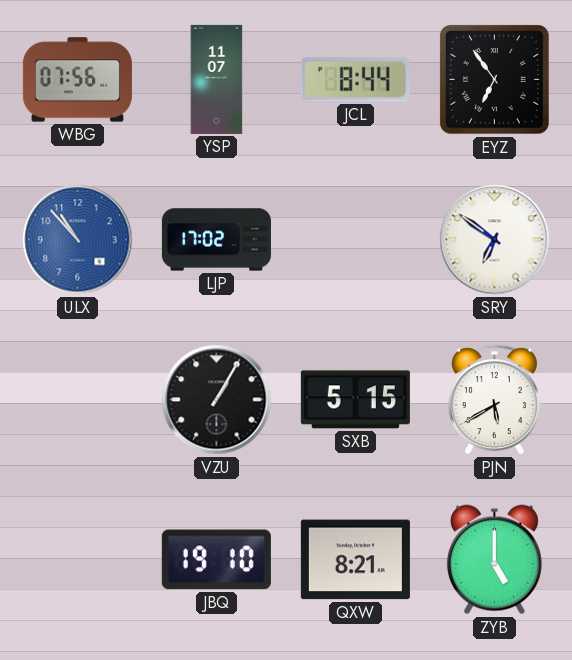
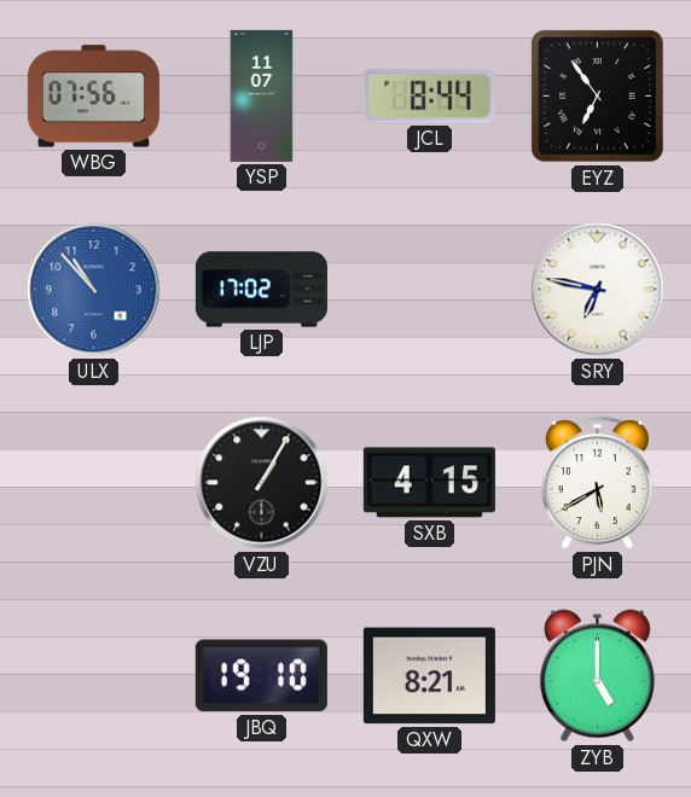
SRY: 6:51 -> 6:47 (598, 290)
SXB: 5:15 -> 4:15 (429, 483)
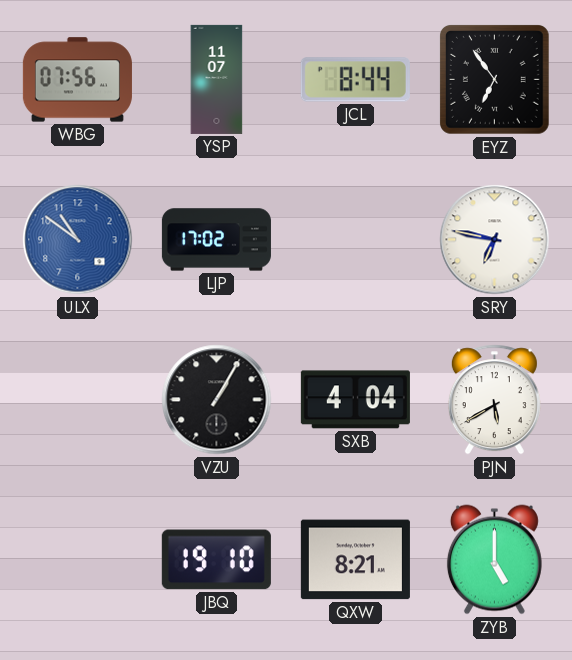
ULX: 10:53 -> 10:51 (78, 240)
SXB: 4:15 -> 4:04 (355, 400)
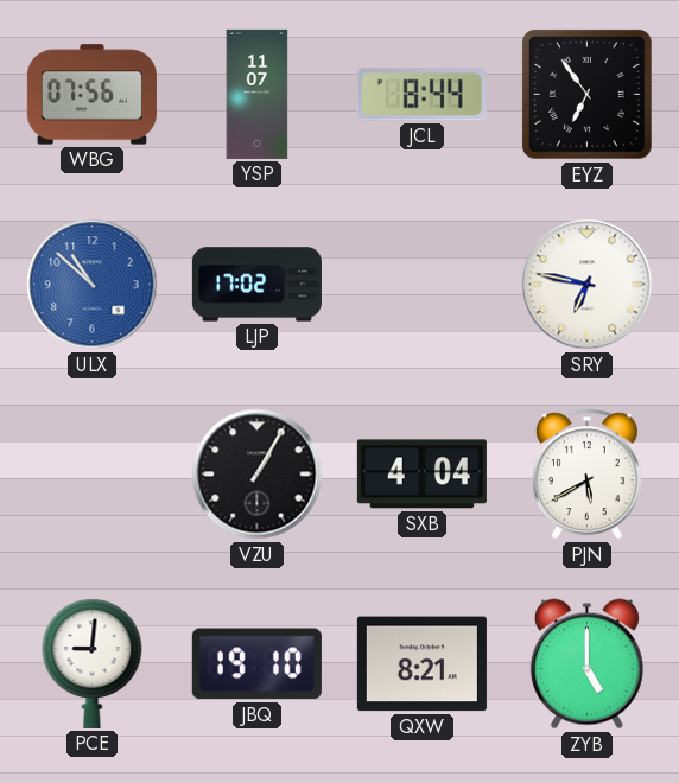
ULX: 10:51 -> 10:52 (93, 285)
PCE: none -> 9:01 (93, 663)
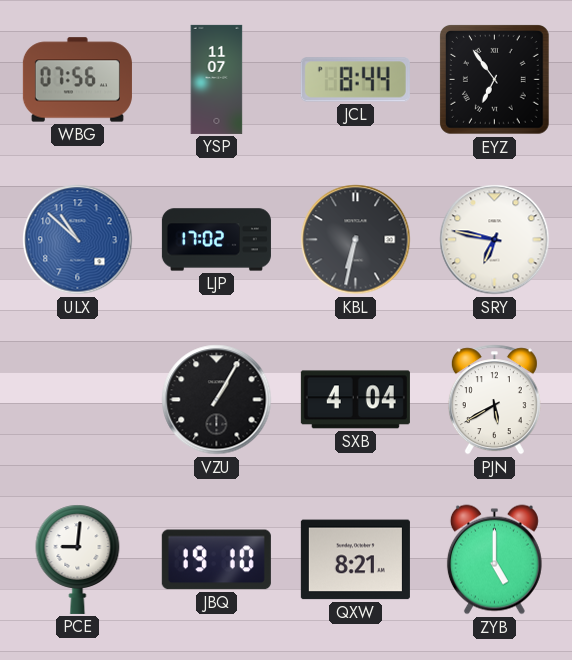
KBL: none -> 6:32 (356, 240)
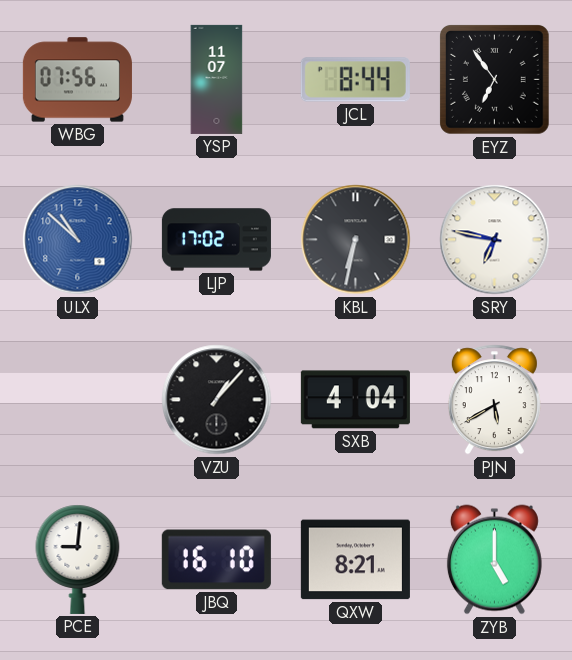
VZU: 1:05 -> 1:07 (217, 400)
JBQ: 19:10 -> 16:10 (216, 560)
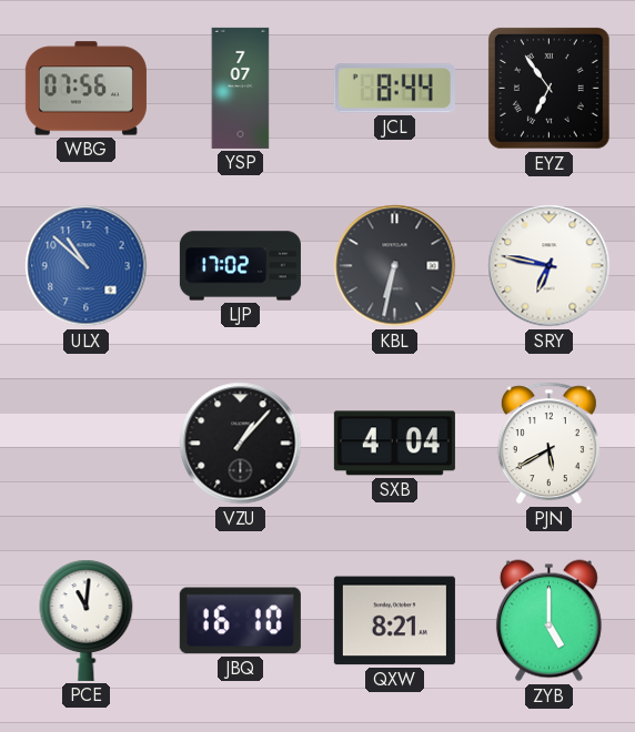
YSP: 11:07 -> 7:07 (241, 88)
PCE: 9:01 -> 11:01 (87, 620)
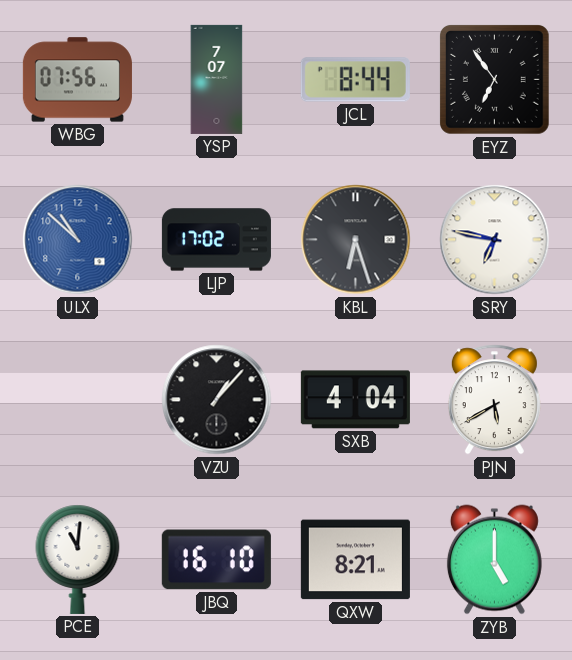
KBL: 6:32 -> 6:27 (356, 240)
